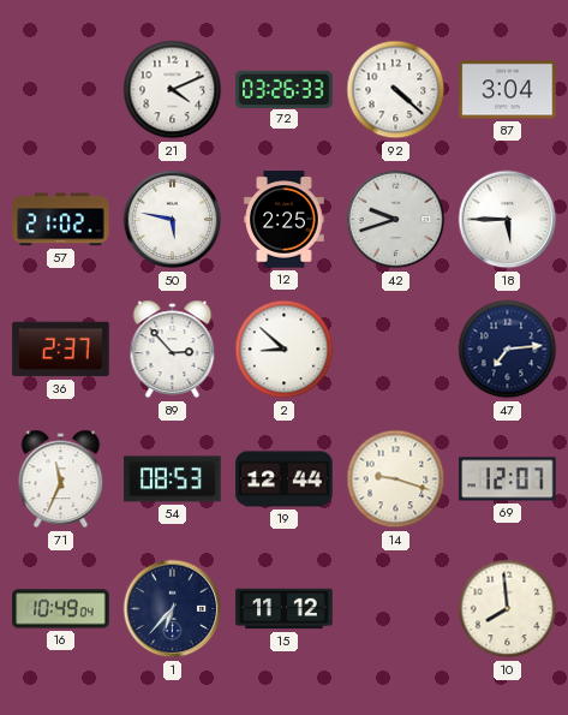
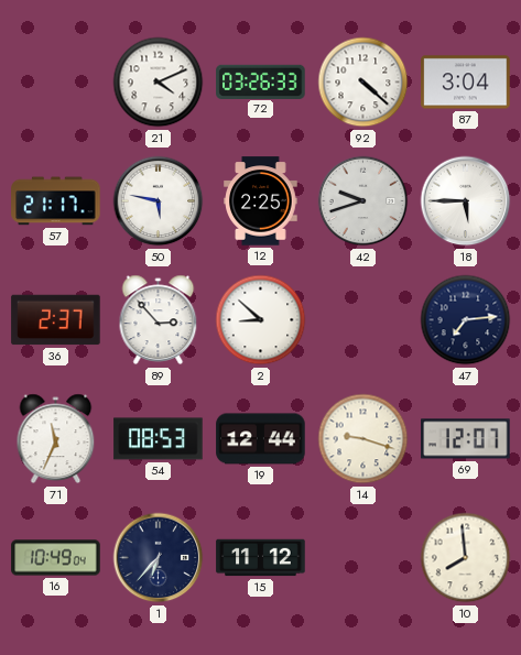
57: 21:02 -> 21:17 (56, 201)
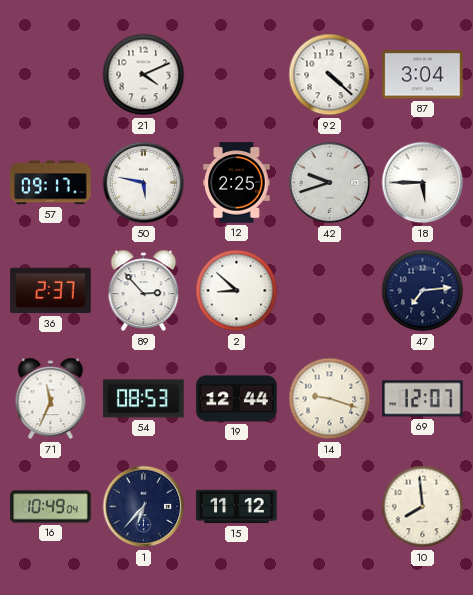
72: 03:26 -> none (261, 81)
57: 21:17 -> 09:17 (51, 183)
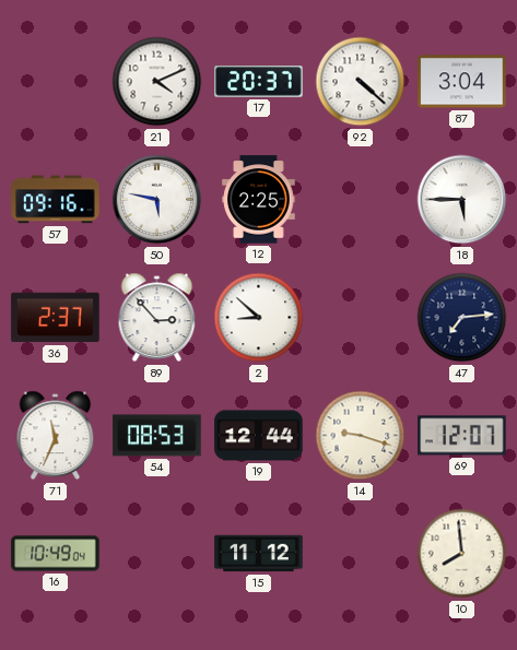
17: none -> 20:37 (259, 82)
57: 09:17 -> 09:16 (56, 200)
42: 9:42 -> none (330, 183)
1: 6:37 -> none (144, 507)
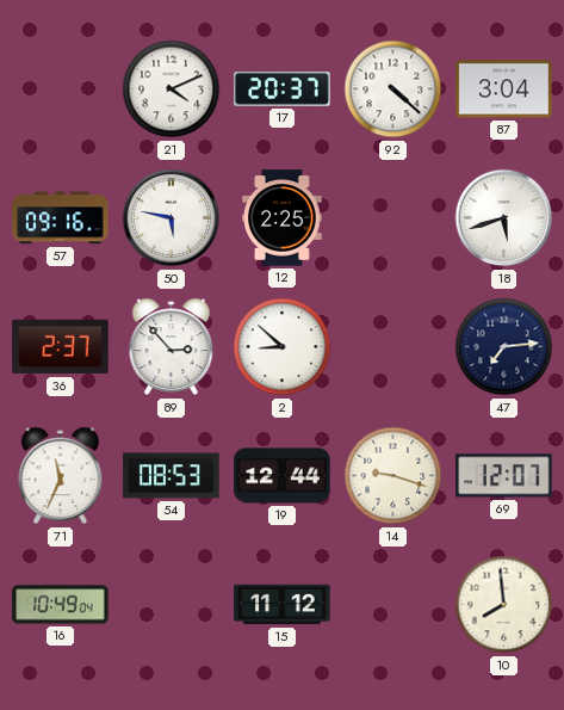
18: 5:45 -> 5:42 (504, 218)
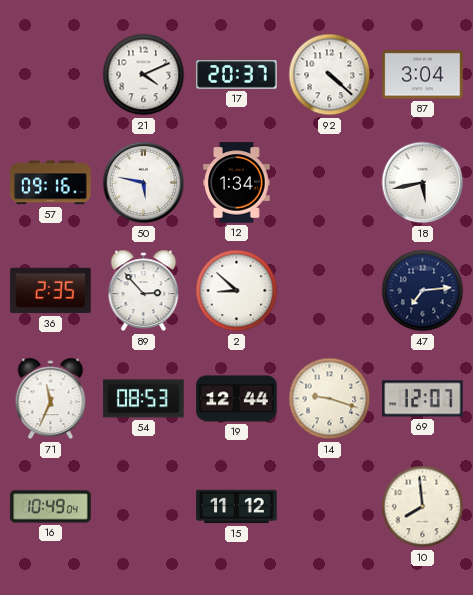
12: 2:25 -> 1:34 (237, 183)
18: 5:42 -> 5:43 (423, 183)
36: 2:37 -> 2:35 (51, 291)
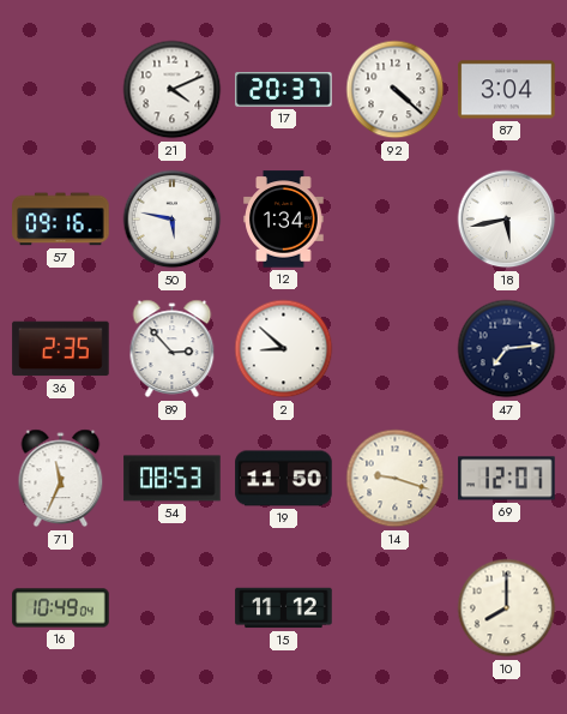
19: 12:44 -> 11:50 (284, 479)
10: 7:59 -> 8:00 (507, 608)
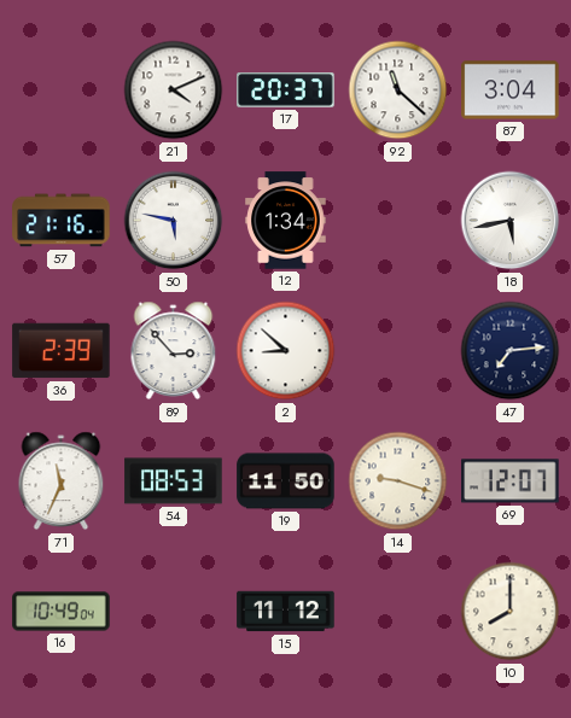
92: 4:22 -> 11:22 (398, 91)
57: 09:16 -> 21:16 (62, 221)
36: 2:35 -> 2:39 (62, 351)
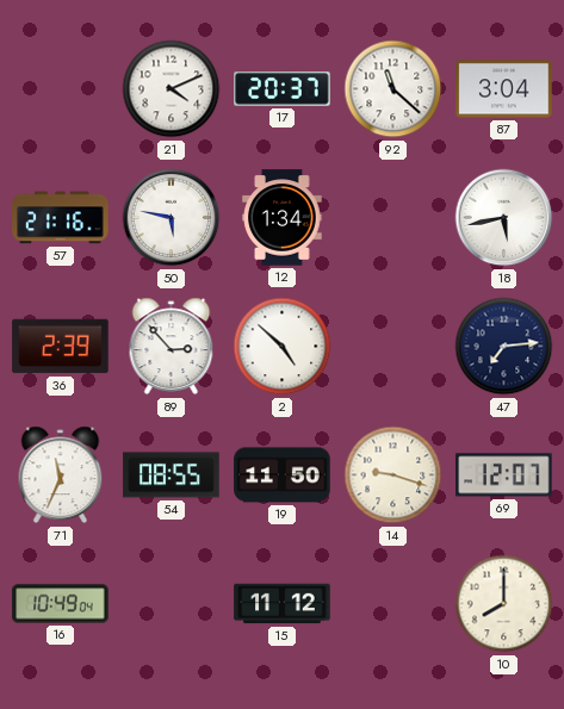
2: 8:52 -> 4:52 (283, 347)
54: 08:53 -> 08:55 (172, 475)
